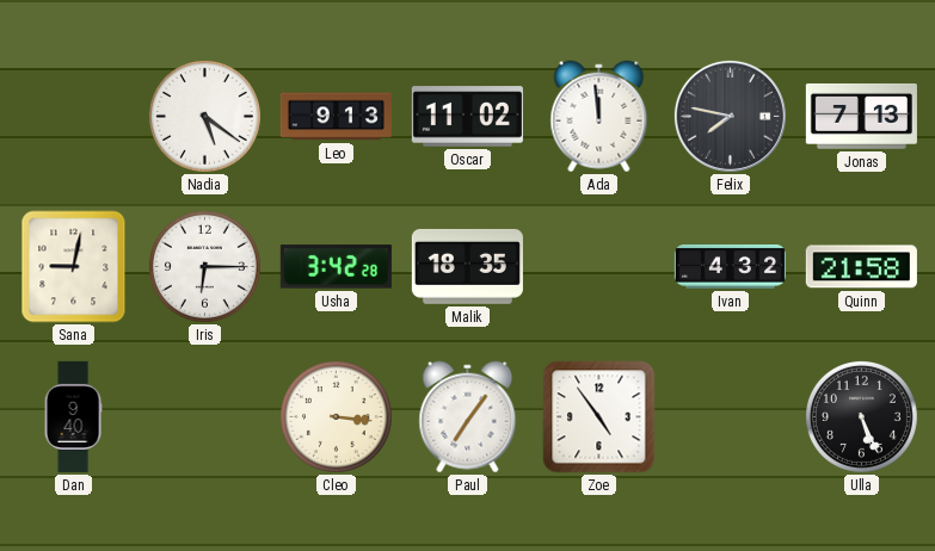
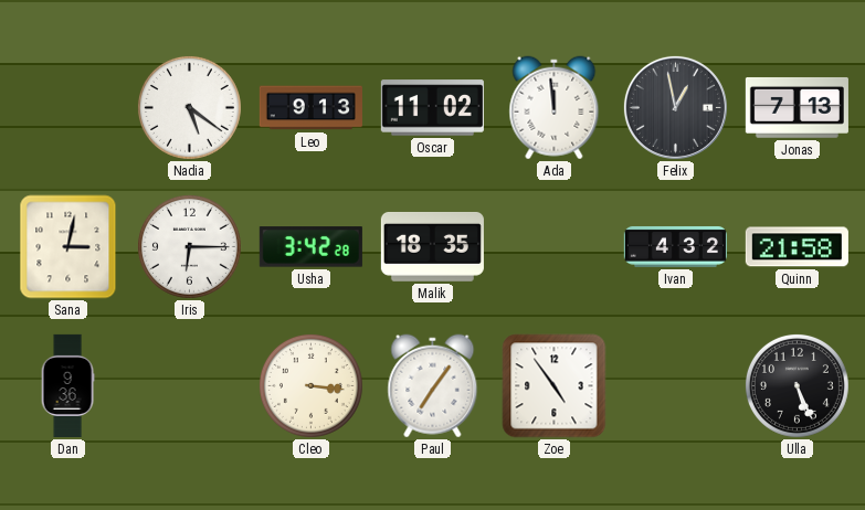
Felix: 7:47 -> 12:58 (675, 107)
Sana: 9:02 -> 3:02 (68, 247)
Dan: 9:40 -> 9:36 (67, 385)
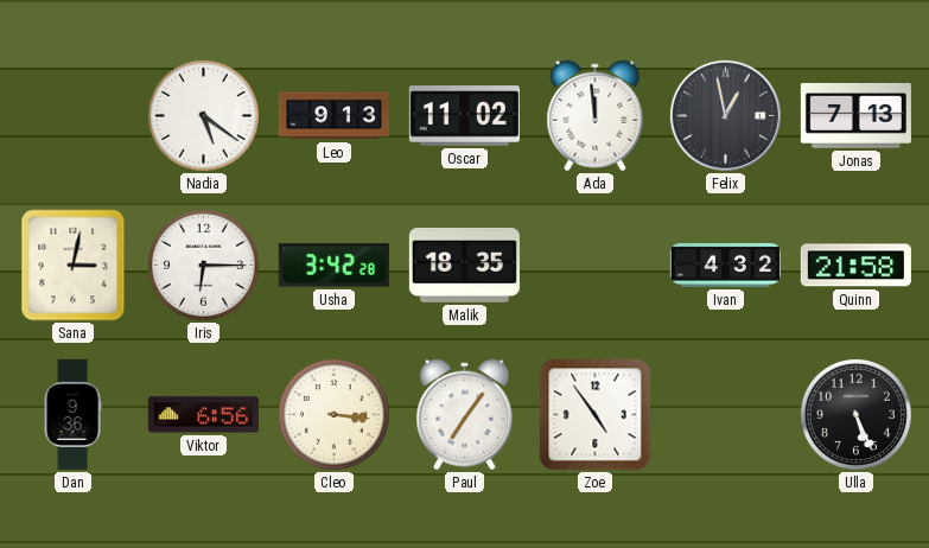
Viktor: none -> 6:56 (203, 415)
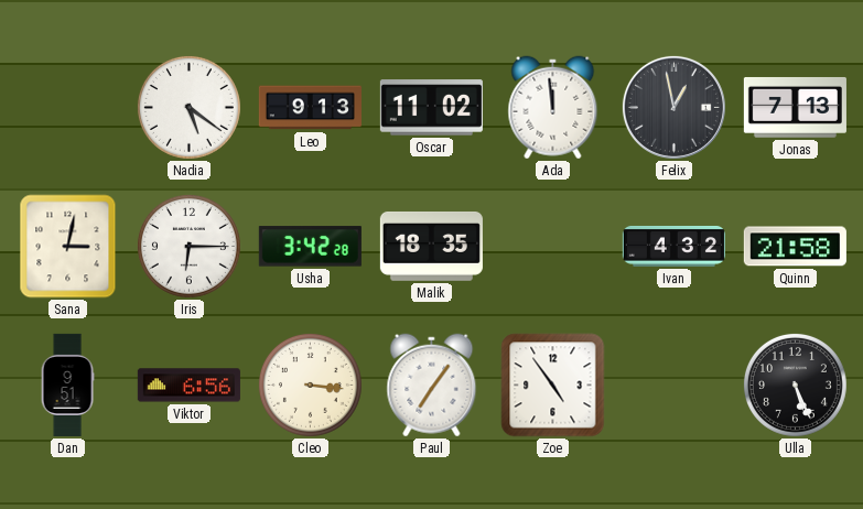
Dan: 9:36 -> 9:51 (67, 385)
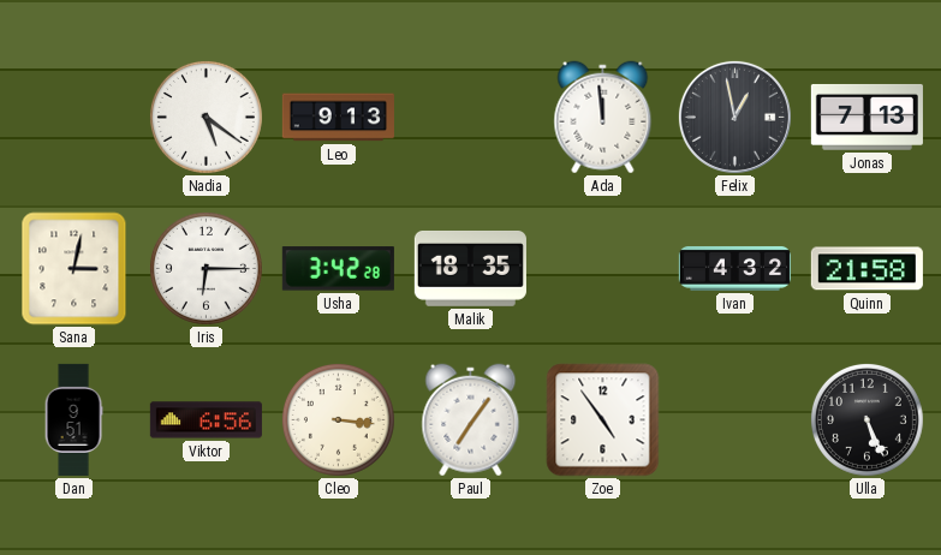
Oscar: 11:02 -> none (431, 108)
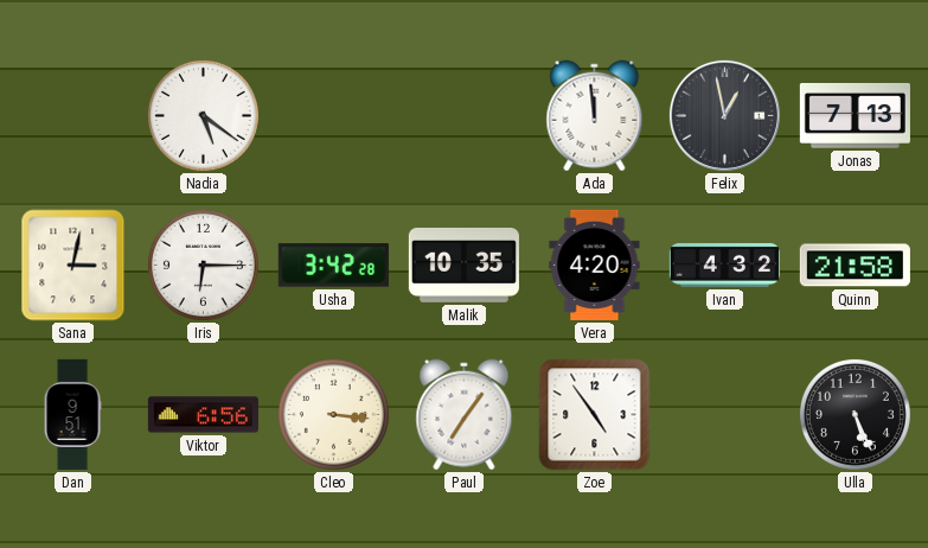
Leo: 9:13 -> none (338, 118)
Malik: 18:35 -> 10:35 (463, 265)
Vera: none -> 4:20 (595, 265)
